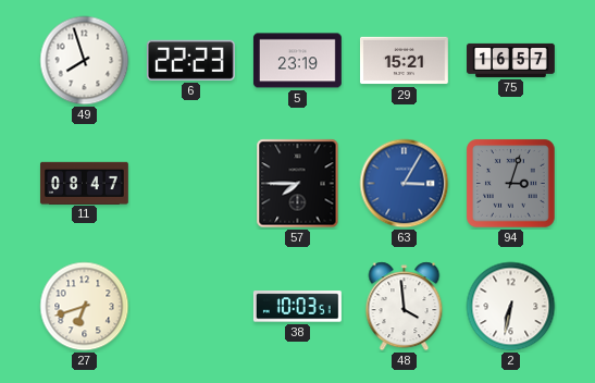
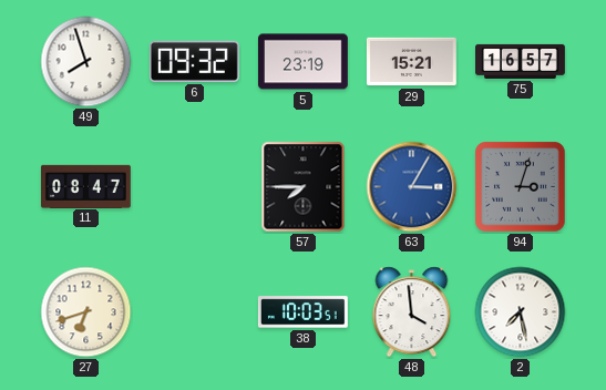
6: 22:23 -> 09:32 (194, 61)
2: 6:32 -> 7:28 (521, 312)
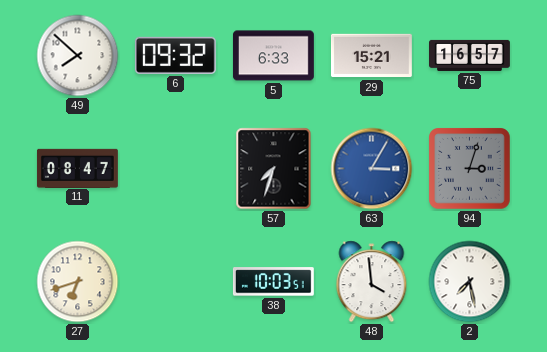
49: 7:57 -> 7:52 (78, 56)
5: 23:19 -> 6:33 (274, 56)
57: 7:45 -> 7:33 (274, 169)
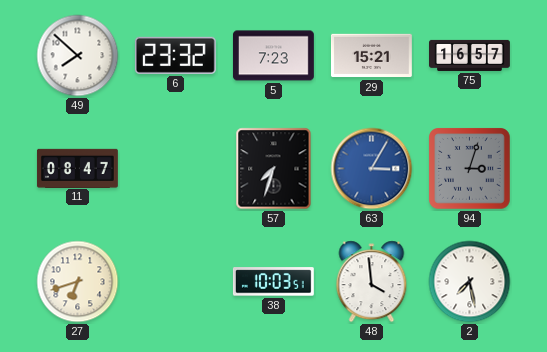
6: 09:32 -> 23:32 (175, 55)
5: 6:33 -> 7:23 (274, 56)
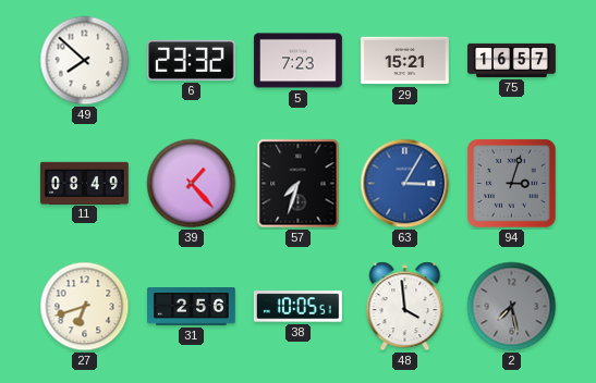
11: 08:47 -> 08:49 (84, 183)
39: none -> 1:23 (192, 184)
31: none -> 2:56 (192, 307)
38: 10:03 -> 10:05 (297, 307)
2 dial: white -> grey (512, 307)
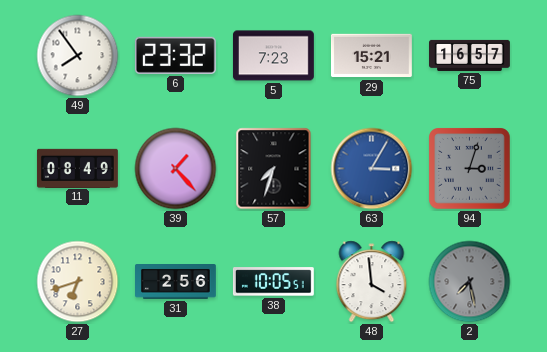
49: 7:52 -> 7:54 (78, 56)
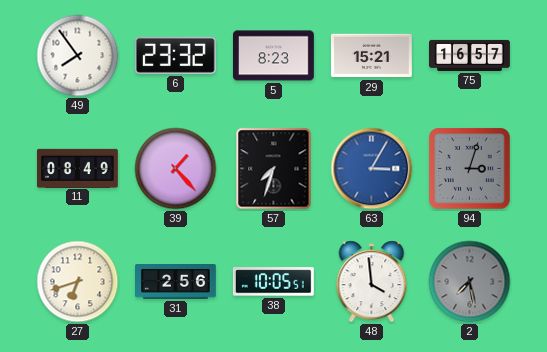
5: 7:23 -> 8:23 (274, 56)
